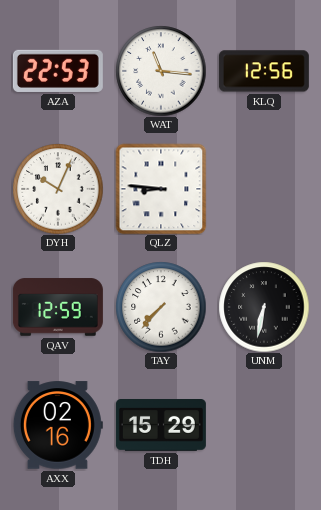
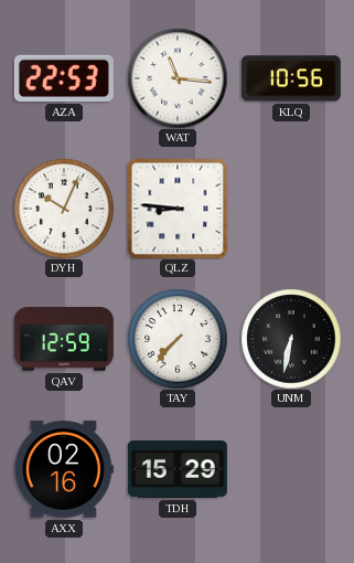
KLQ: 12:56 -> 10:56 (291, 78)
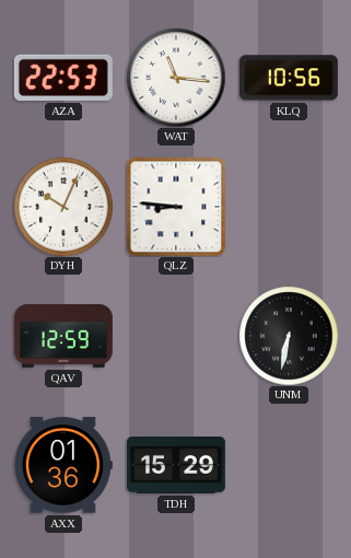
TAY: 7:37 -> none (178, 339)
AXX: 02:16 -> 01:36 (63, 465)
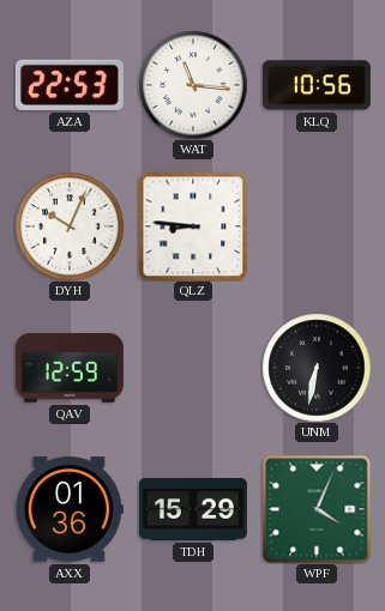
WPF: none -> 4:04 (317, 509)
